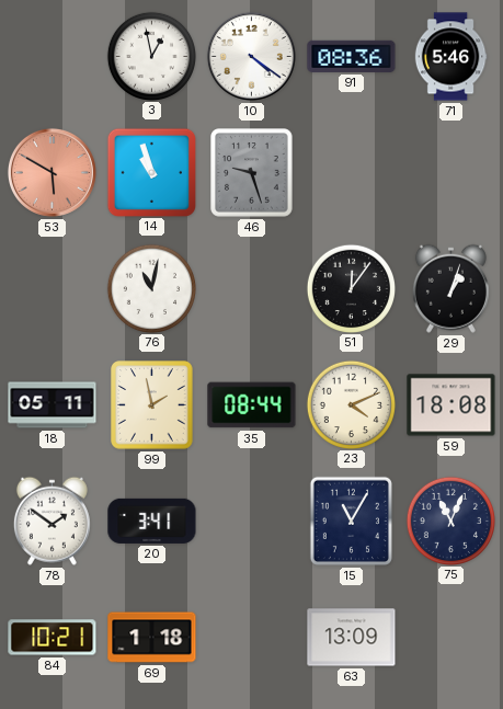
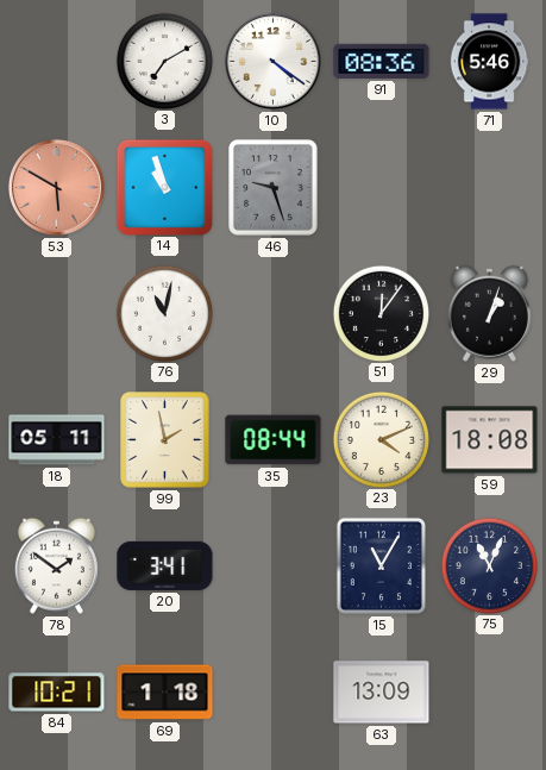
3: 12:58 -> 7:10 (164, 61)
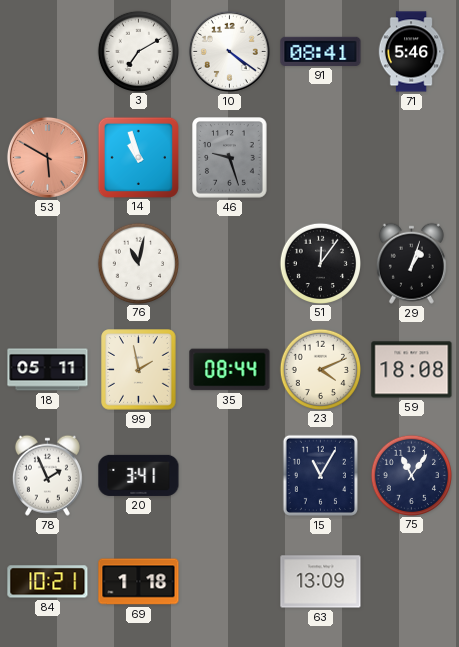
91: 08:36 -> 08:41 (321, 51)
78: 1:51 -> 1:56 (47, 475)
75: 11:04 -> 11:06 (411, 475)
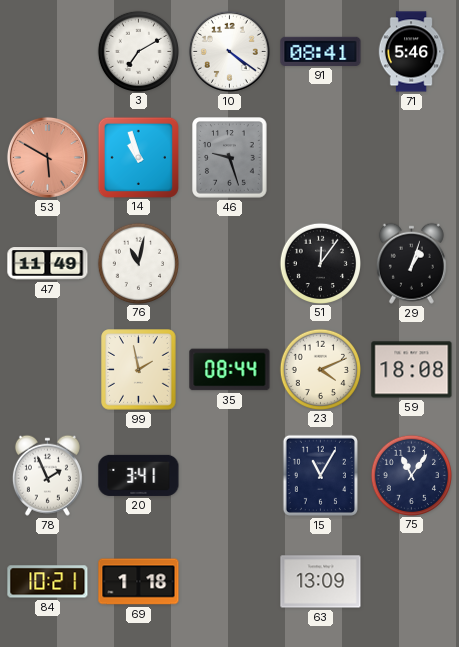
47: none -> 11:49 (48, 264)
18: 05:11 -> none (48, 370)
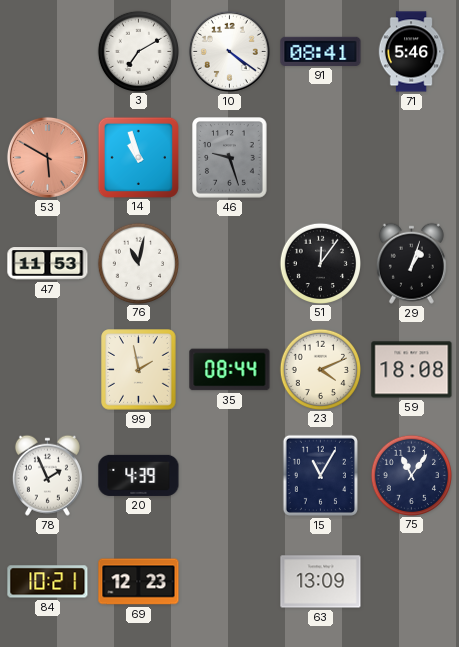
47: 11:49 -> 11:53 (48, 264)
20: 3:41 -> 4:39 (139, 475)
69: 1:18 -> 12:23 (139, 582)
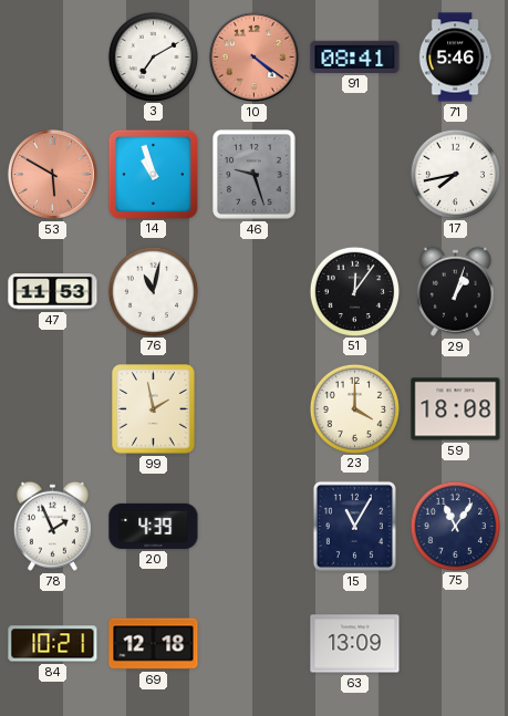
10 dial: white -> salmon (253, 56)
17: none -> 7:43 (455, 174)
35: 08:44 -> none (230, 370)
23: 4:11 -> 4:00 (354, 408)
69: 12:23 -> 12:18 (154, 644)
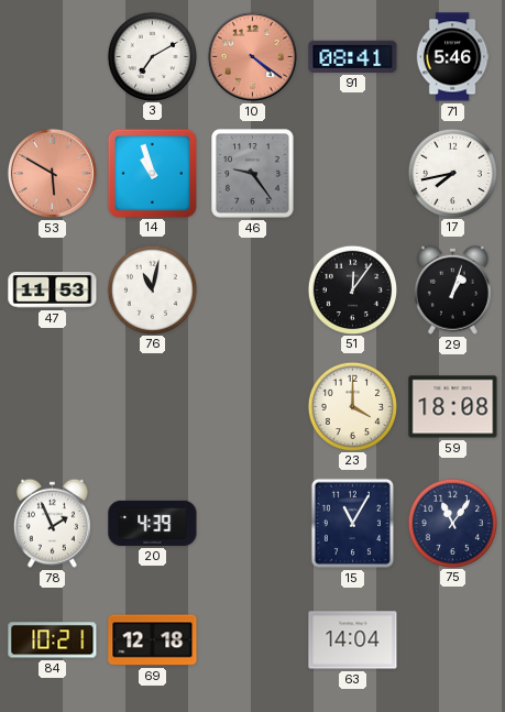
46: 9:27 -> 9:24 (253, 174)
99: 1:58 -> none (154, 409)
63: 13:09 -> 14:04 (353, 640)
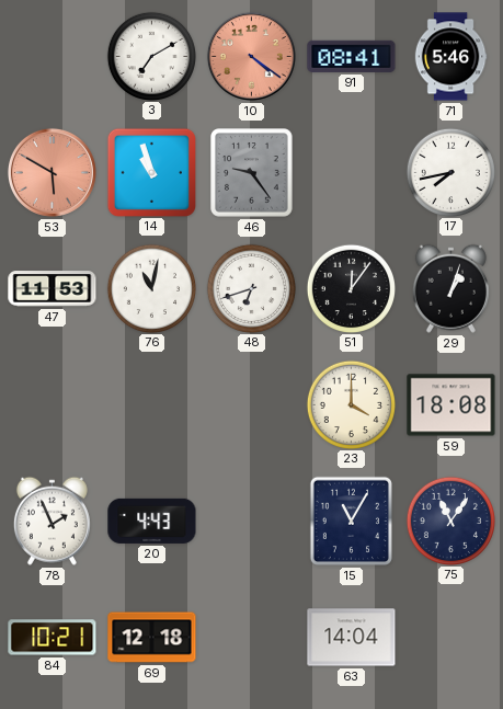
48: none -> 6:42 (251, 288)
20: 4:39 -> 4:43 (152, 521)
